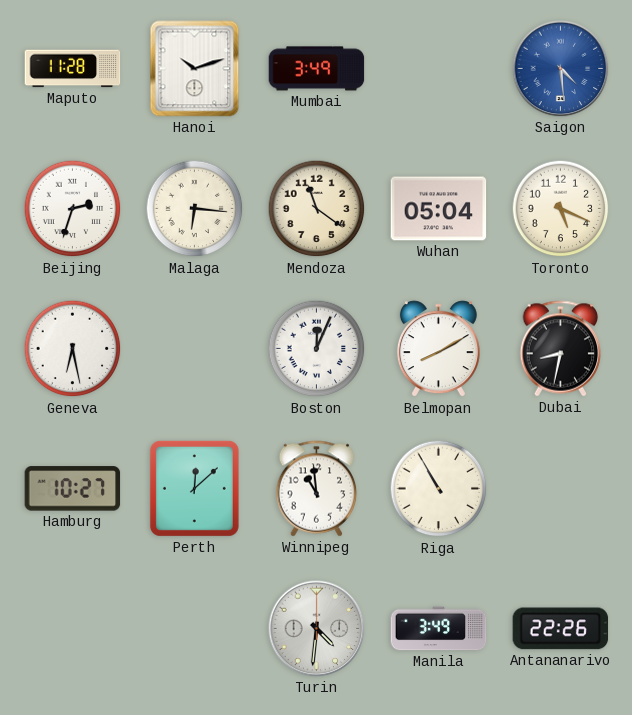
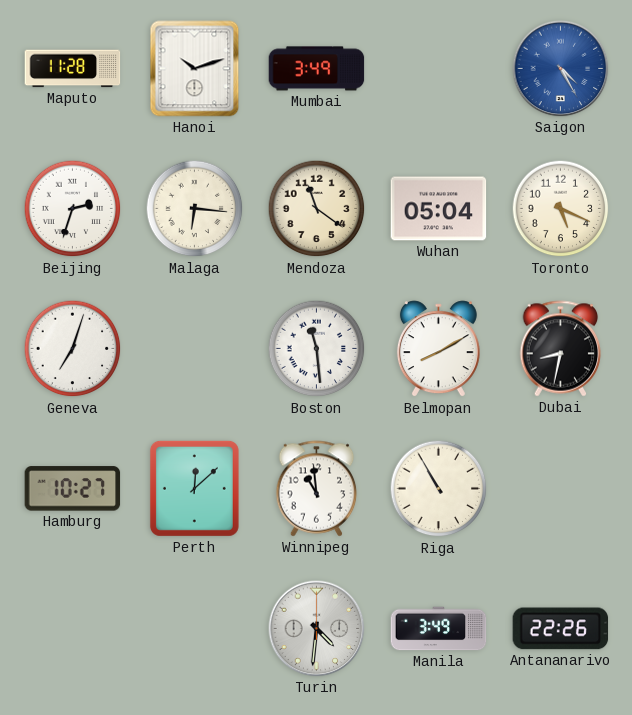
Saigon: 4:29 -> 4:25 (561, 69)
Geneva: 6:28 -> 7:03 (73, 349)
Boston: 12:04 -> 11:29 (317, 349)
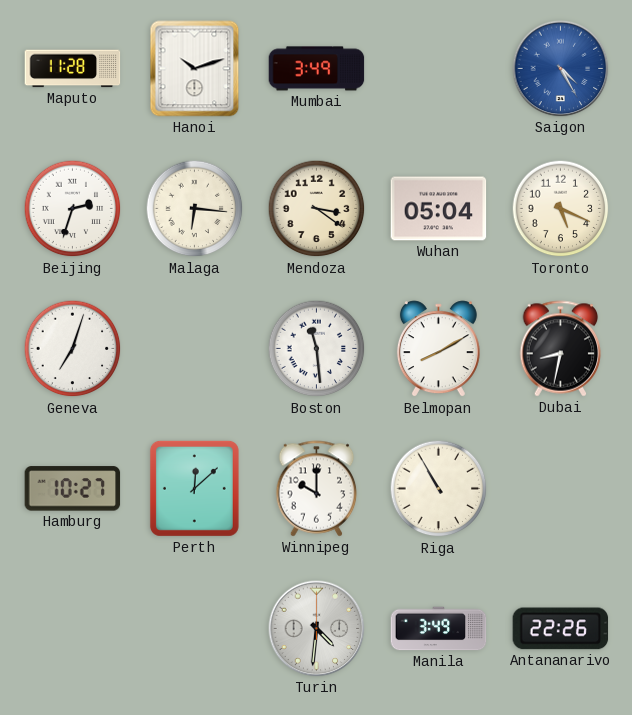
Mendoza: 11:21 -> 3:21 (317, 209)
Winnipeg: 10:59 -> 10:00 (317, 489)
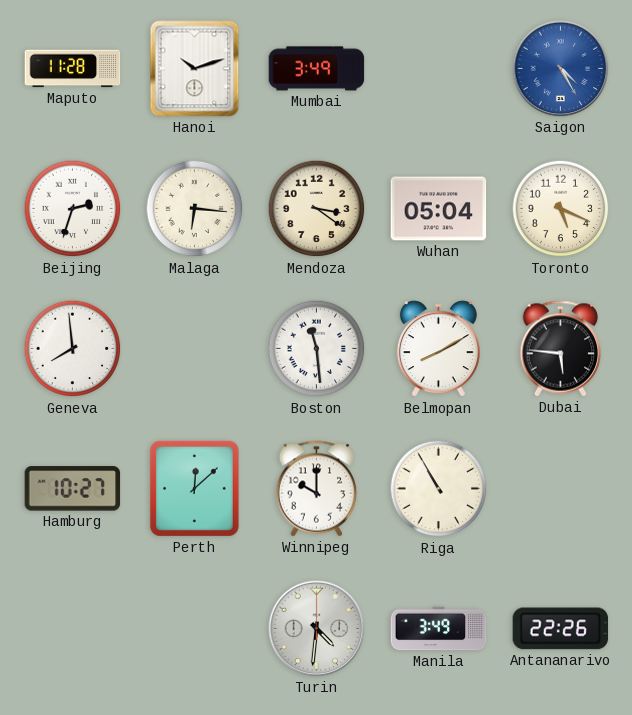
Geneva: 7:03 -> 7:59 (73, 349)
Dubai: 8:32 -> 5:46 (561, 349)
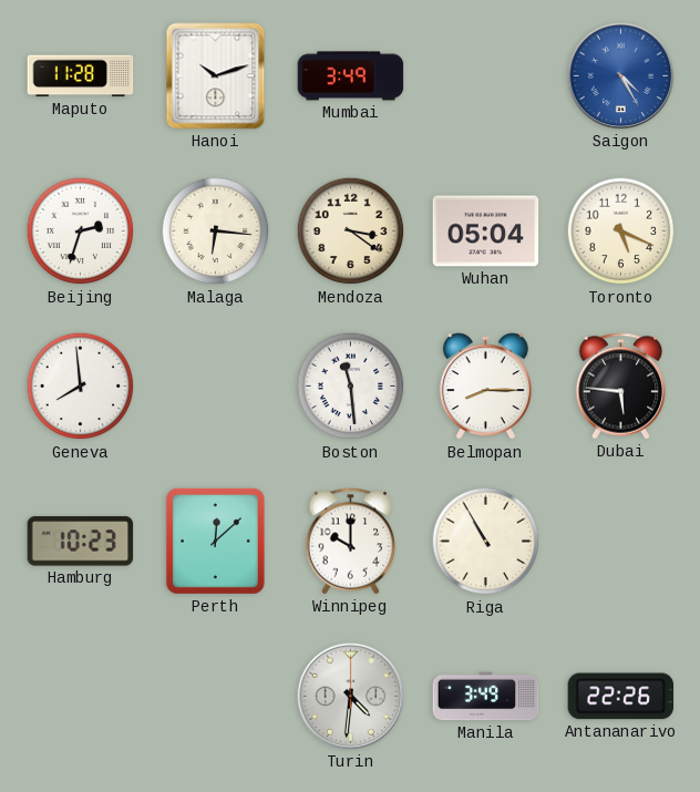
Belmopan: 8:10 -> 8:15 (485, 387)
Hamburg: 10:27 -> 10:23 (81, 542)
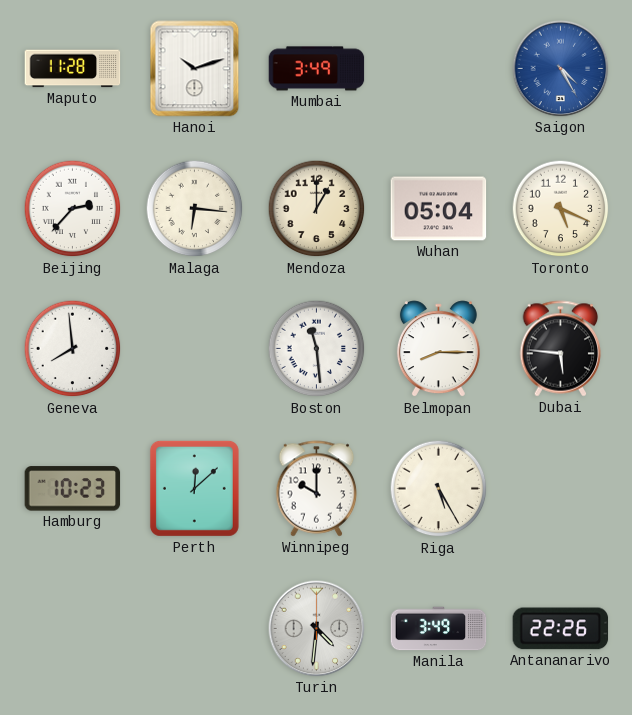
Beijing: 2:33 -> 2:37 (73, 209)
Mendoza: 3:21 -> 1:00 (317, 209)
Riga: 10:55 -> 5:25 (439, 489)
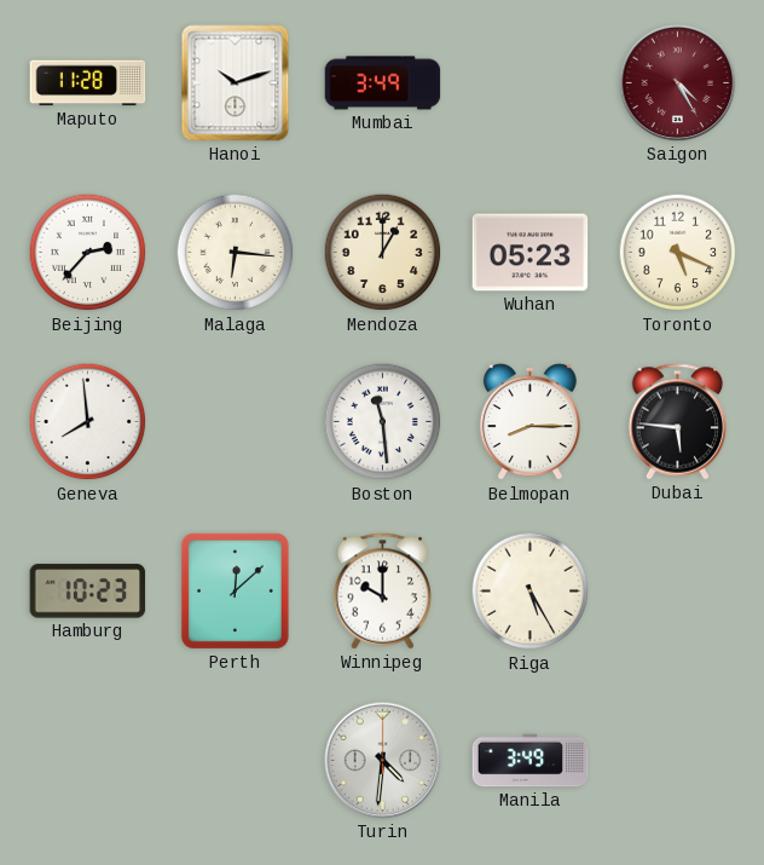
Saigon dial: blue -> burgundy (678, 83)
Wuhan: 05:04 -> 05:23 (531, 253)
Antananarivo: 22:26 -> none (561, 629)
